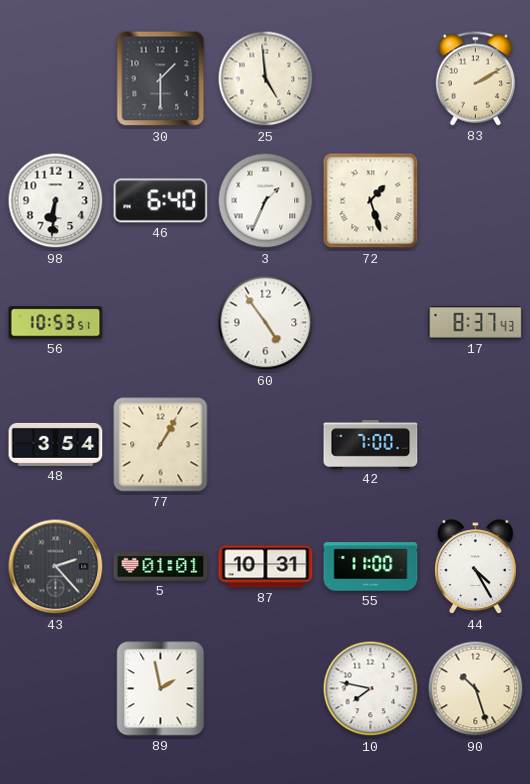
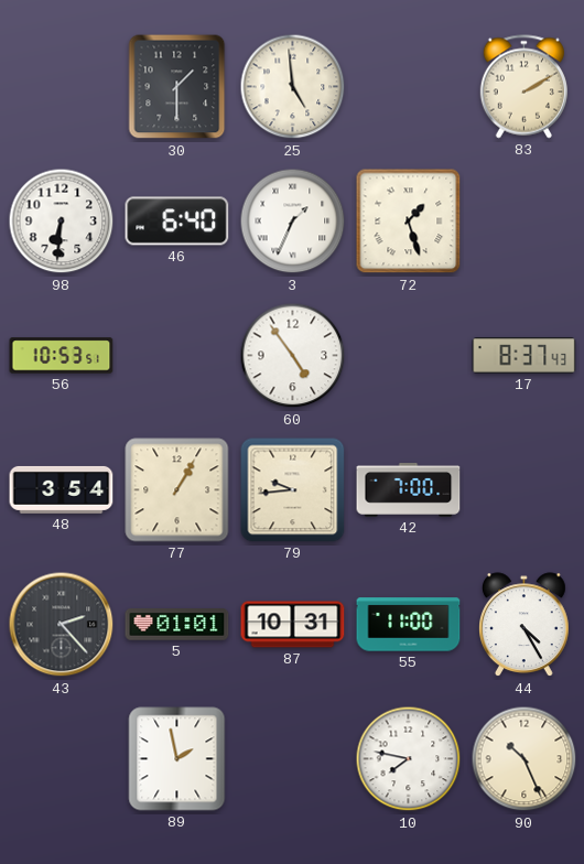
79: none -> 9:44 (293, 490)
90: 10:27 -> 10:26 (524, 759)
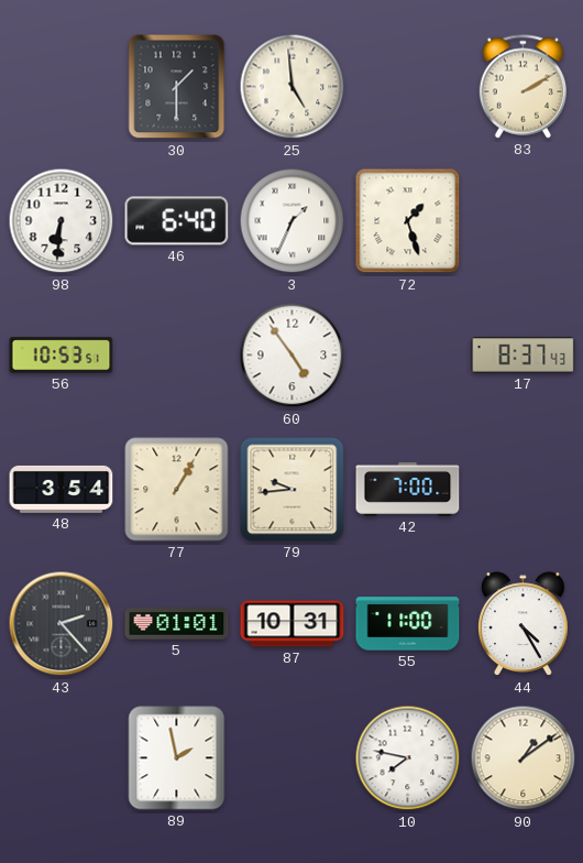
90: 10:26 -> 1:09 (524, 758)
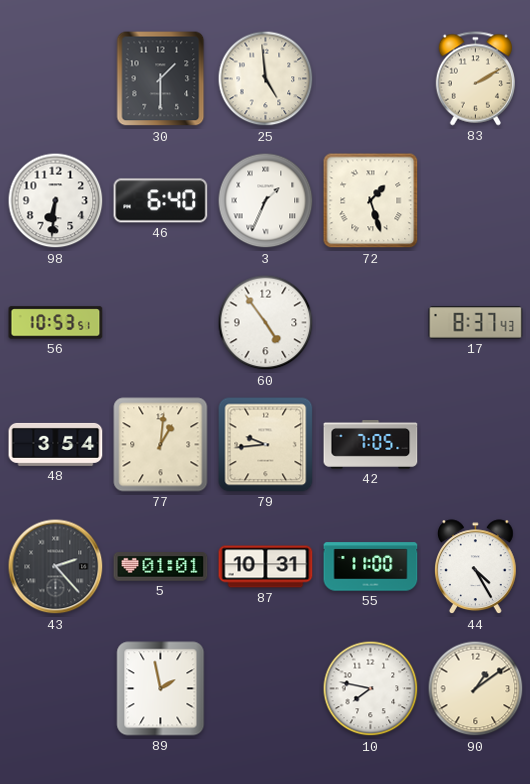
77: 1:05 -> 1:01 (161, 445)
42: 7:00 -> 7:05 (371, 445)
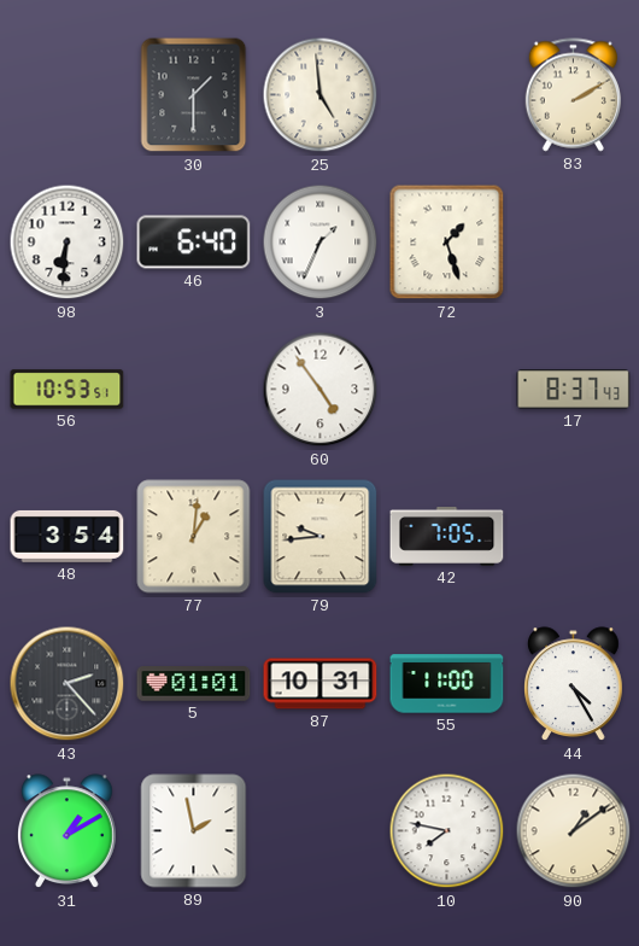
31: none -> 1:10 (68, 831)
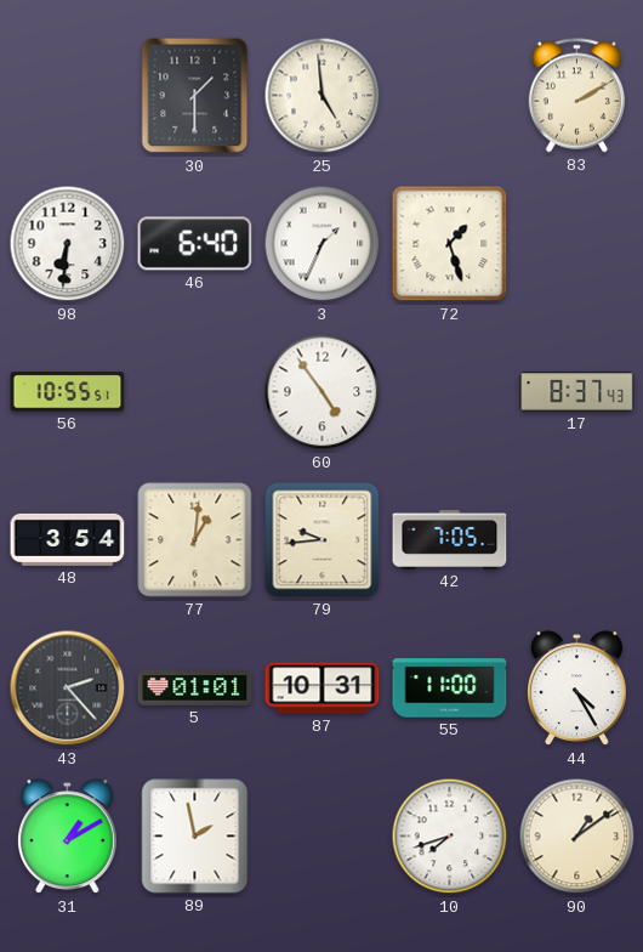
56: 10:53 -> 10:55 (68, 392)
10: 7:47 -> 7:42 (450, 837)
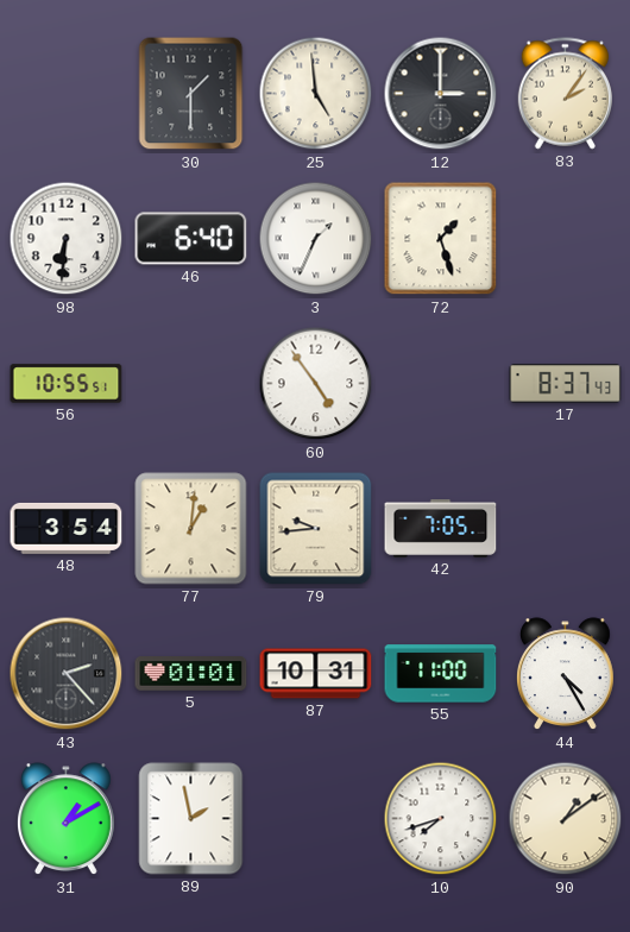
12: none -> 3:00 (441, 94)
83: 2:10 -> 2:06 (565, 94)
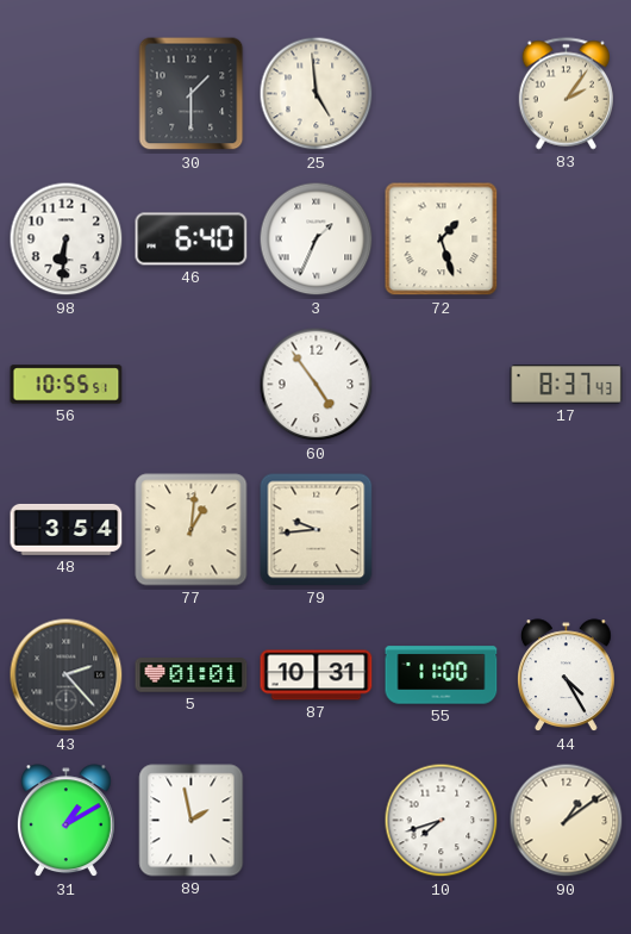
12: 3:00 -> none (441, 94)
42: 7:05 -> none (441, 529)
